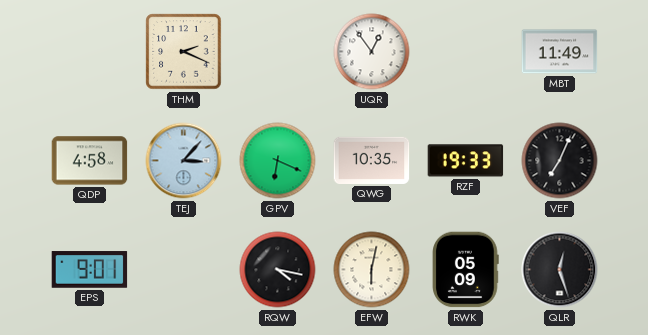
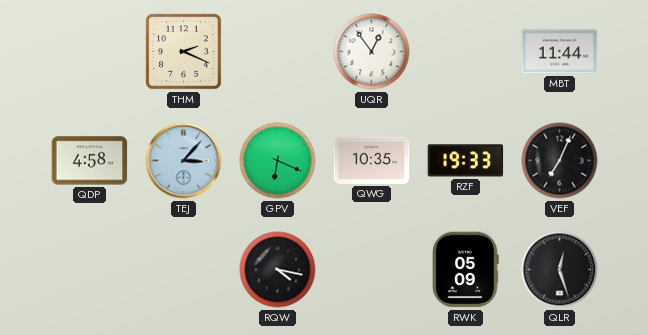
MBT: 11:49 -> 11:44 (560, 52)
EPS: 9:01 -> none (90, 270)
EFW: 6:02 -> none (372, 270)
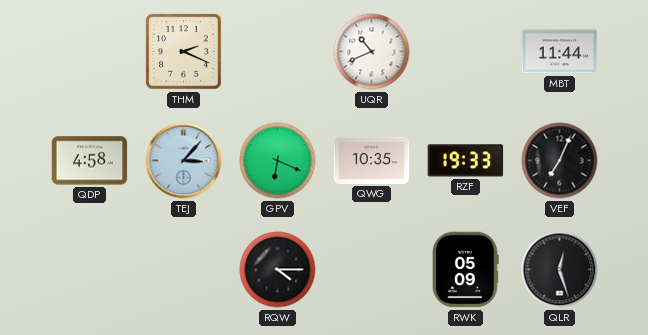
UQR: 12:54 -> 10:41 (372, 52)
RQW: 4:17 -> 4:15 (278, 270)
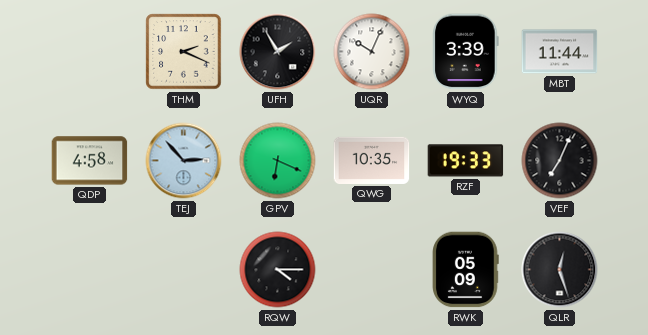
UFH: none -> 1:55 (278, 52)
UQR: 10:41 -> 10:04 (372, 52)
WYQ: none -> 3:39 (466, 52)
TEJ: 3:07 -> 2:53 (184, 161)
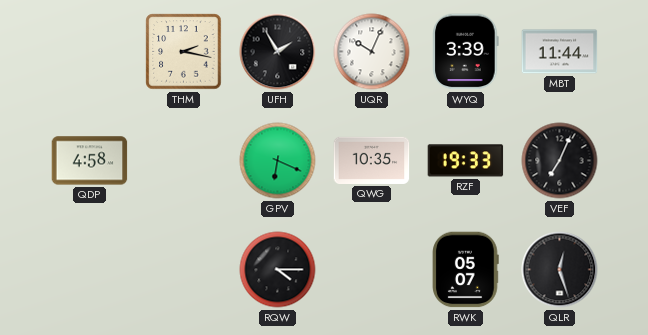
THM: 2:19 -> 2:17 (184, 52)
TEJ: 2:53 -> none (184, 161)
RWK: 05:09 -> 05:07 (466, 270)
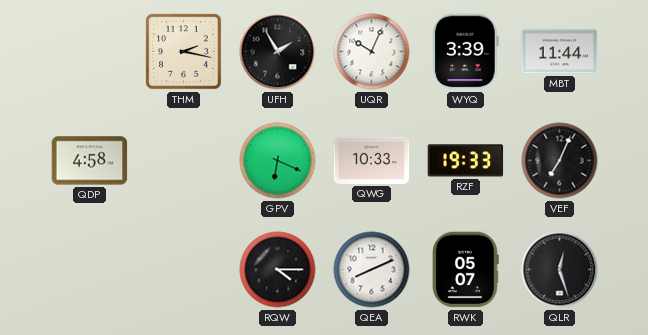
QWG: 10:35 -> 10:33 (372, 160)
QEA: none -> 8:11 (372, 270)
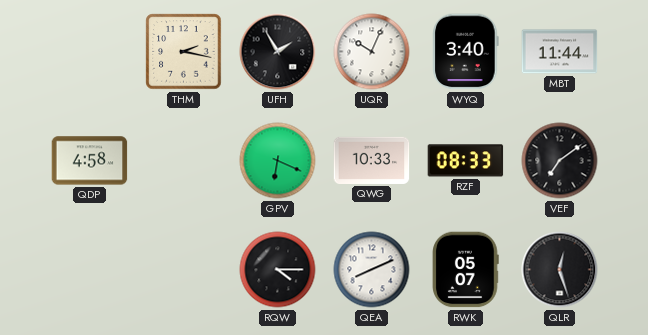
WYQ: 3:39 -> 3:40 (466, 52)
RZF: 19:33 -> 08:33 (466, 161)
VEF: 7:04 -> 7:09 (560, 161)
